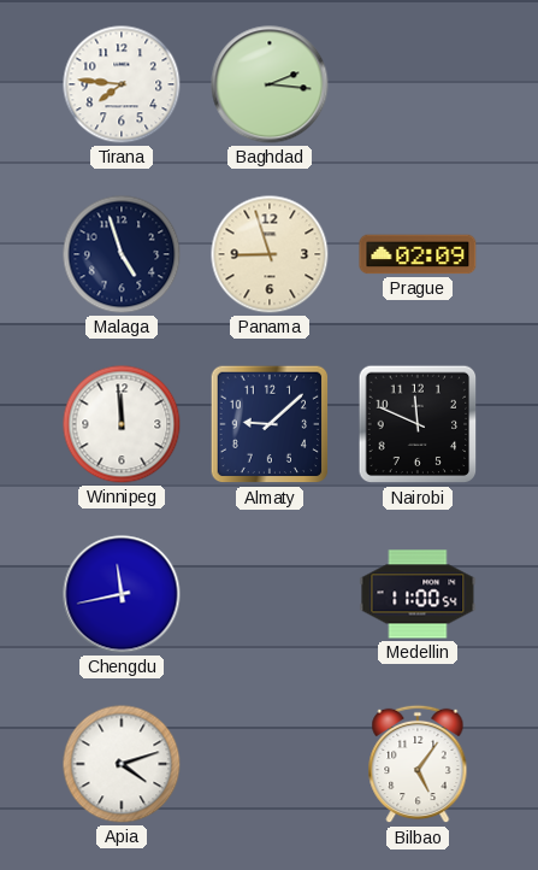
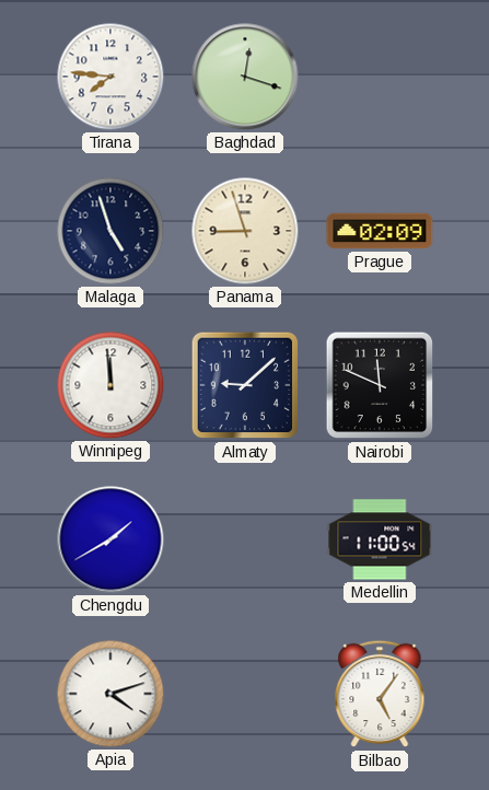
Baghdad: 2:16 -> 12:18 (245, 77)
Chengdu: 11:43 -> 1:40 (110, 539)
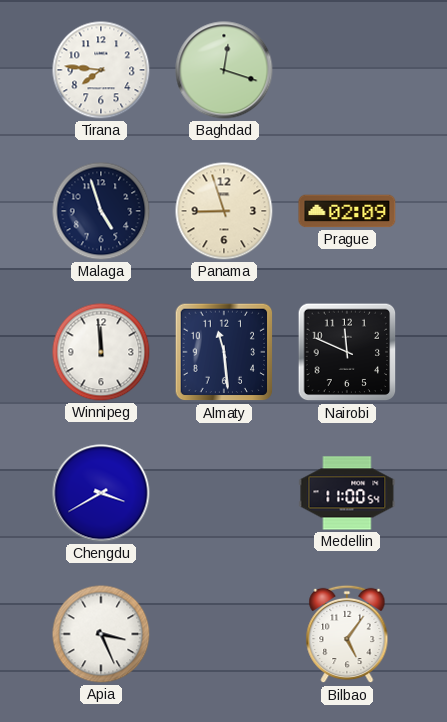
Almaty: 9:08 -> 11:29 (224, 352)
Chengdu: 1:40 -> 3:40 (101, 493)
Apia: 4:12 -> 3:26 (101, 634)
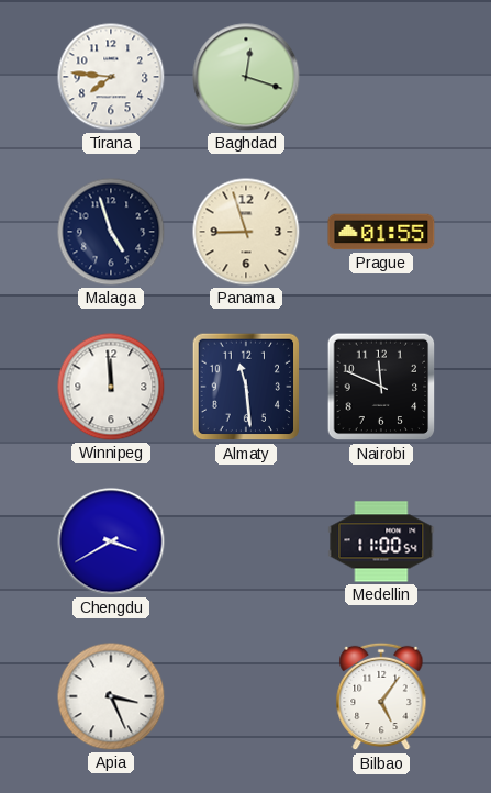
Prague: 02:09 -> 01:55 (381, 232)
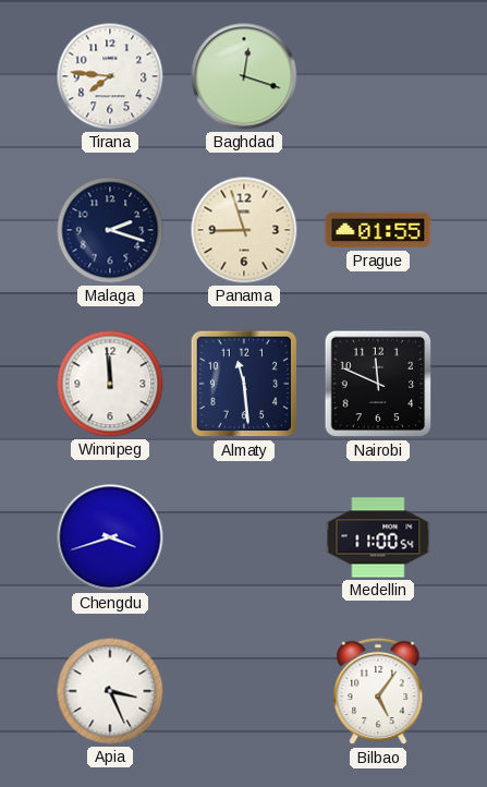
Malaga: 4:57 -> 2:18 (110, 230)
Chengdu: 3:40 -> 3:42 (110, 537)
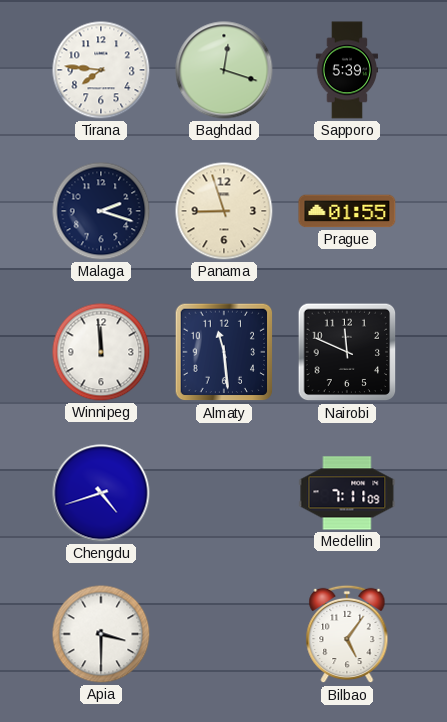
Sapporo: none -> 5:39 (346, 70)
Chengdu: 3:42 -> 4:42 (101, 493)
Medellin: 11:00 -> 7:11 (347, 493)
Apia: 3:26 -> 3:30 (101, 634)
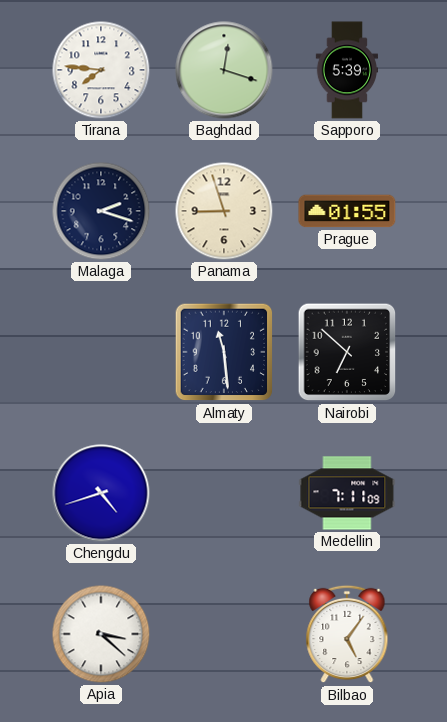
Winnipeg: 11:59 -> none (101, 352)
Nairobi: 11:49 -> 6:52 (347, 352)
Apia: 3:30 -> 3:22 (101, 634)
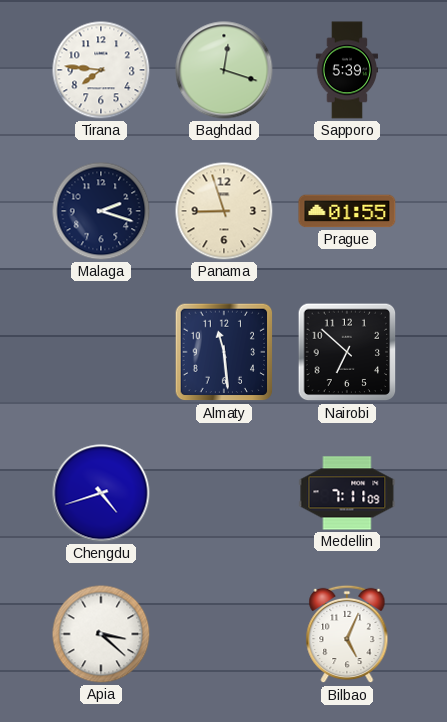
Bilbao: 5:06 -> 5:04 (347, 634)
